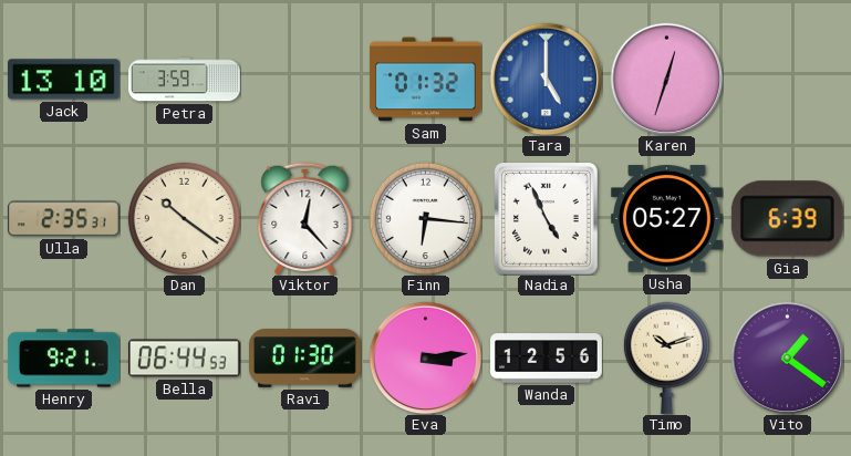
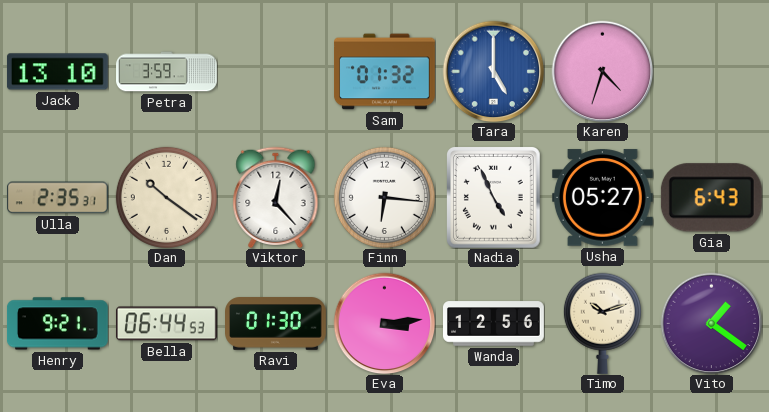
Karen: 12:33 -> 4:33 (602, 71)
Gia: 6:39 -> 6:43 (711, 198)
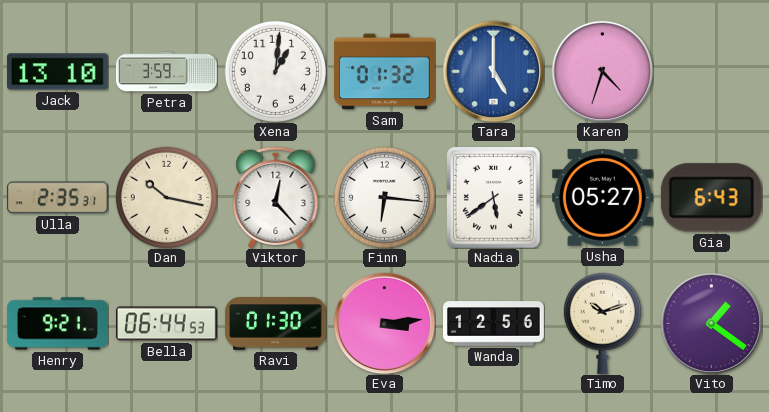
Xena: none -> 1:01 (275, 71)
Dan: 10:21 -> 10:17 (166, 197)
Nadia: 4:56 -> 5:39 (494, 198)
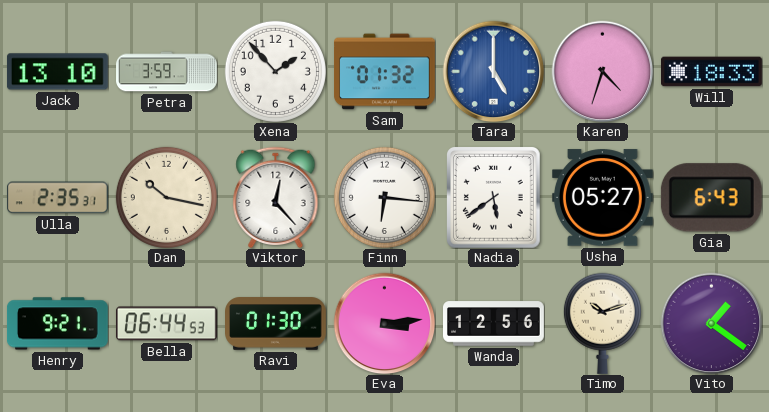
Xena: 1:01 -> 1:53 (275, 71)
Will: none -> 18:33 (712, 72)
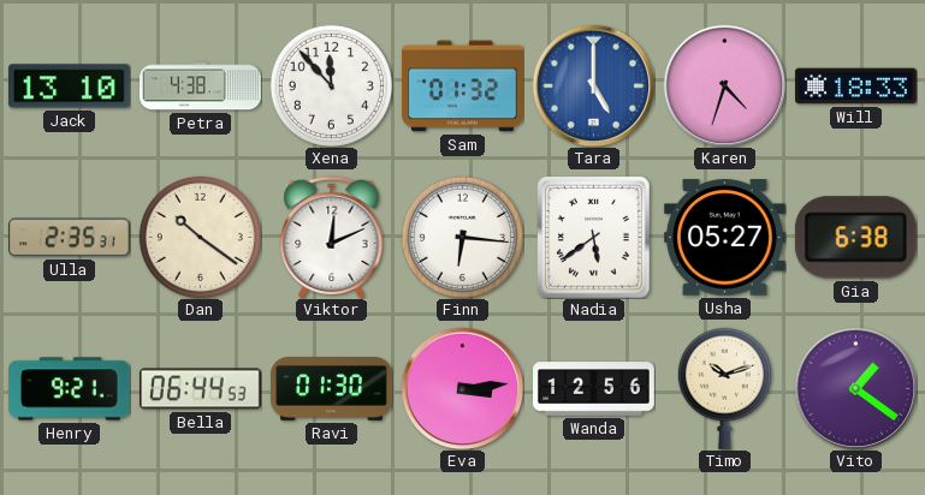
Petra: 3:59 -> 4:38 (201, 87)
Xena: 1:53 -> 11:53 (331, 85)
Dan: 10:17 -> 10:21 (200, 237)
Viktor: 12:23 -> 12:11 (332, 237)
Gia: 6:43 -> 6:38 (855, 238)
